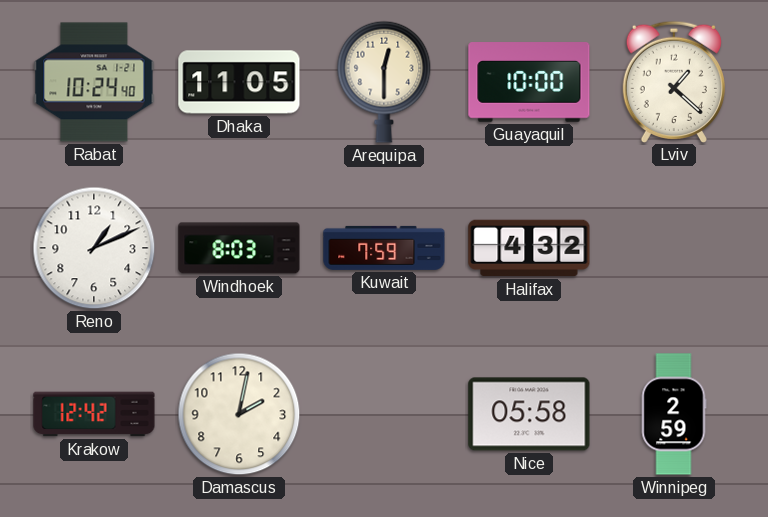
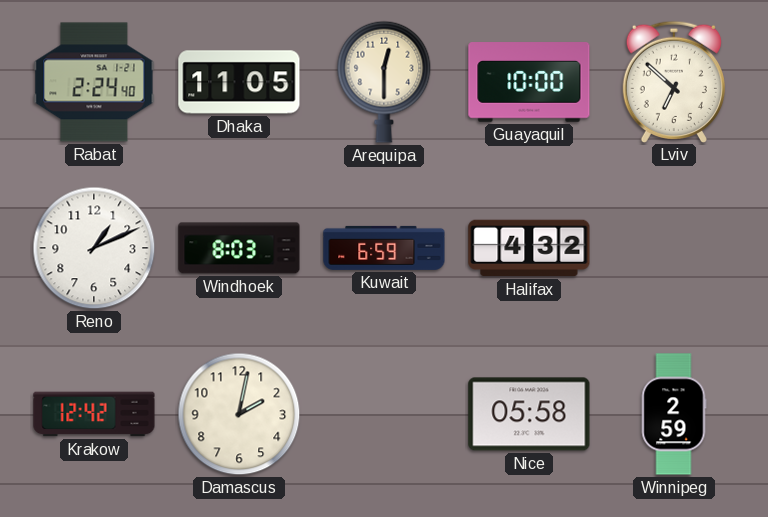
Rabat: 10:24 -> 2:24 (94, 82)
Lviv: 1:22 -> 6:52 (674, 81)
Kuwait: 7:59 -> 6:59 (384, 248)
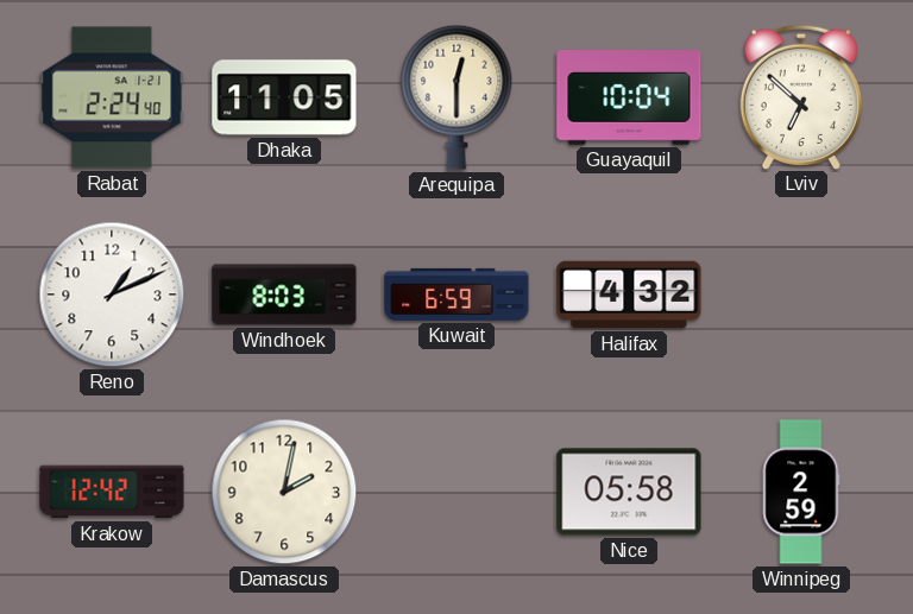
Guayaquil: 10:00 -> 10:04 (629, 97)
